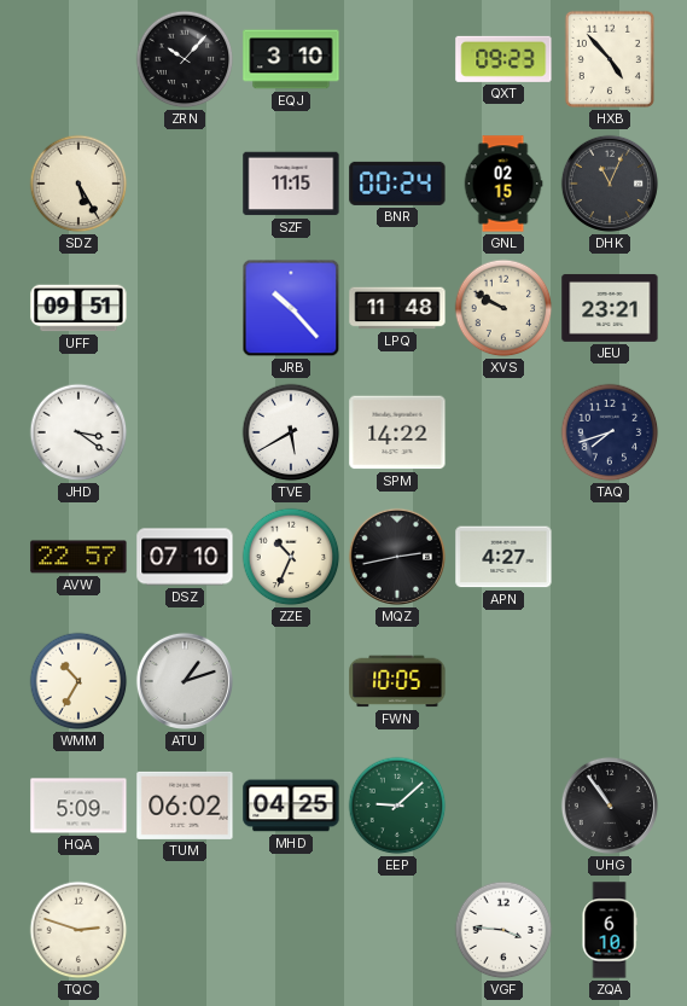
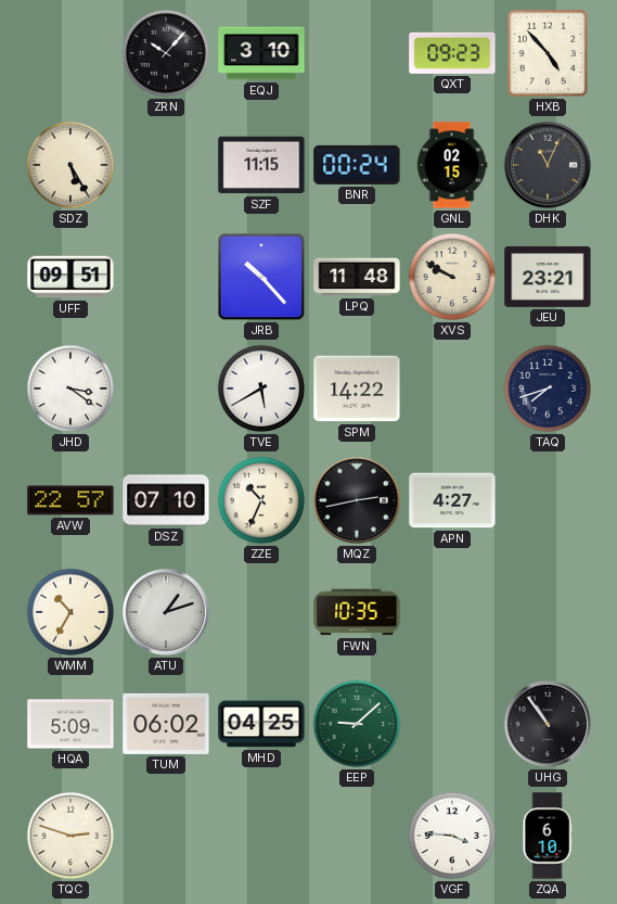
FWN: 10:05 -> 10:35 (357, 612)
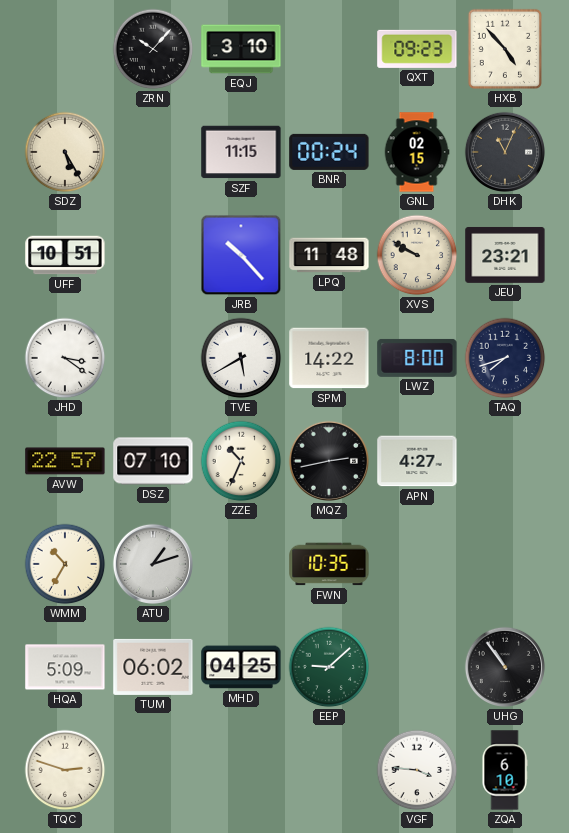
UFF: 09:51 -> 10:51 (65, 255)
LWZ: none -> 8:00 (417, 358)
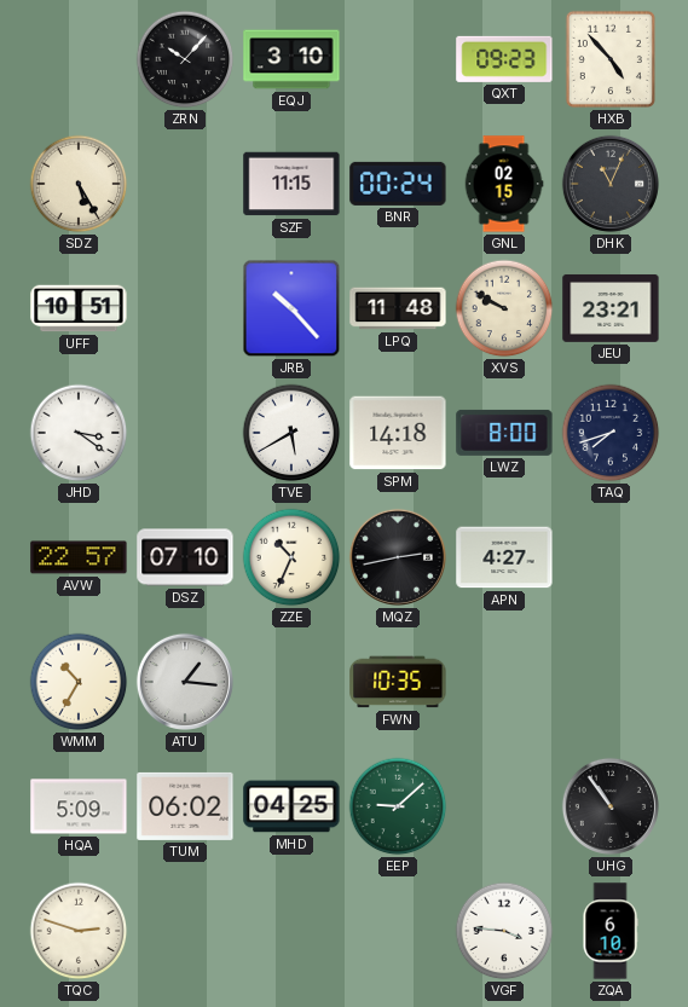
SPM: 14:22 -> 14:18 (398, 433)
ATU: 1:12 -> 1:16 (185, 682)
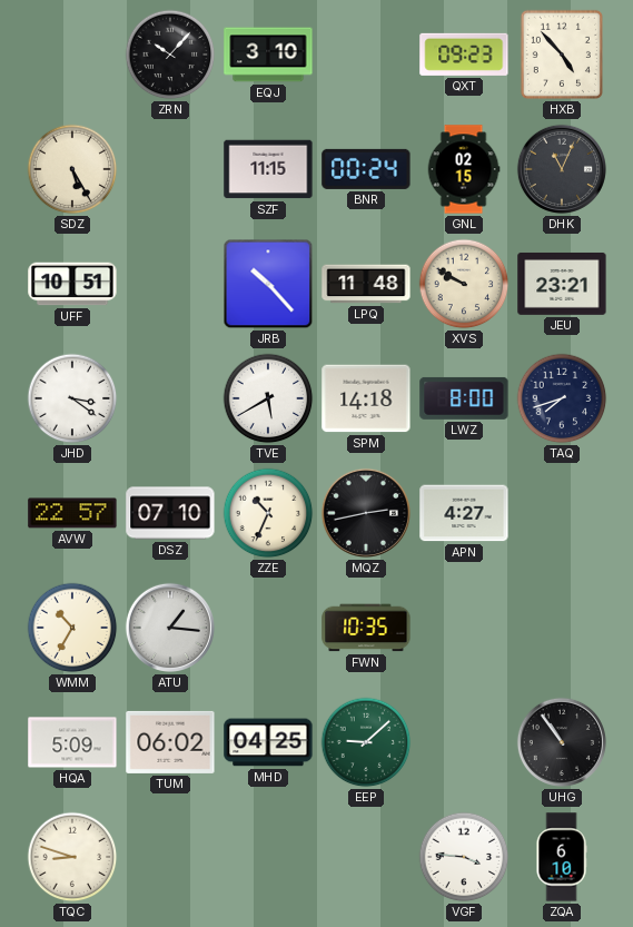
TQC: 2:48 -> 8:48 (72, 857)
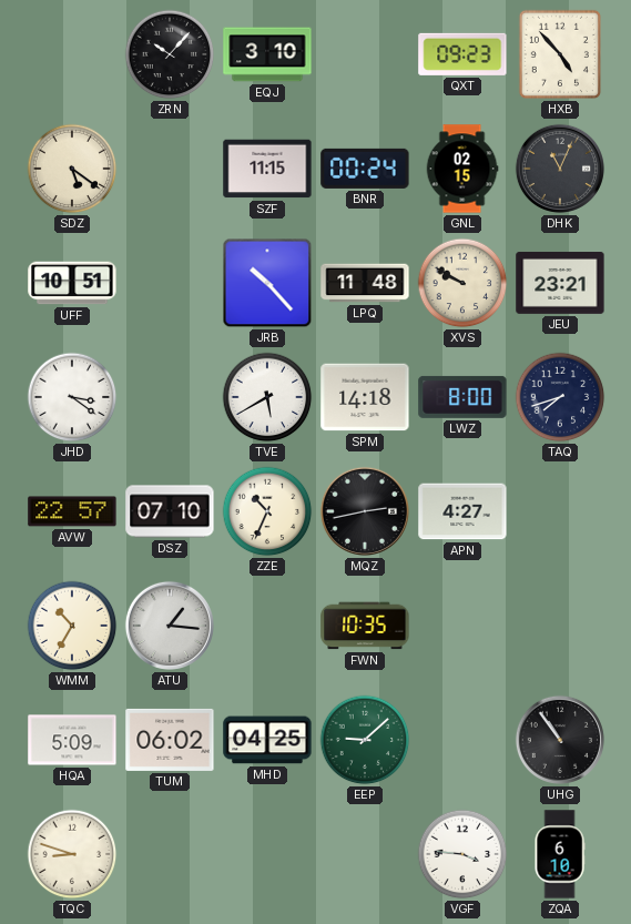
SDZ: 5:25 -> 5:21 (72, 169)
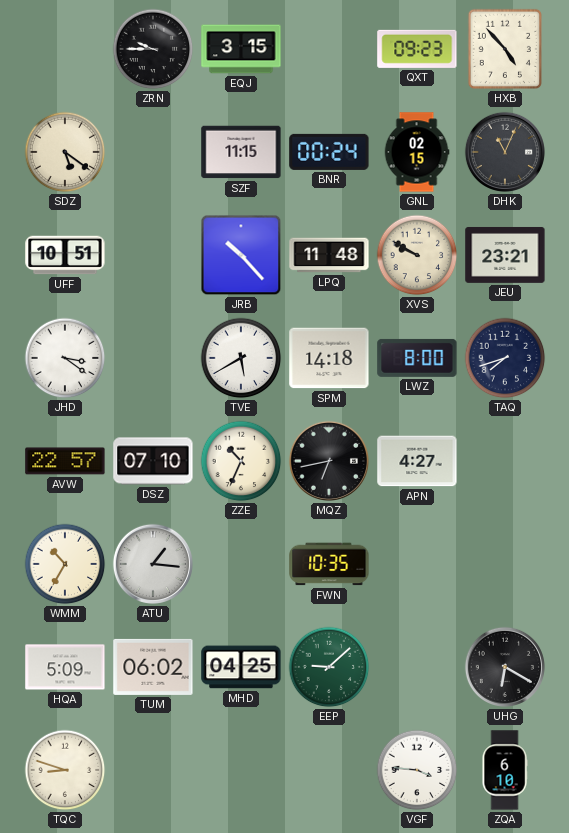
ZRN: 10:07 -> 9:45 (153, 49)
EQJ: 3:10 -> 3:15 (241, 49)
MQZ: 2:43 -> 6:43 (329, 461)
UHG: 10:54 -> 6:20 (505, 667)
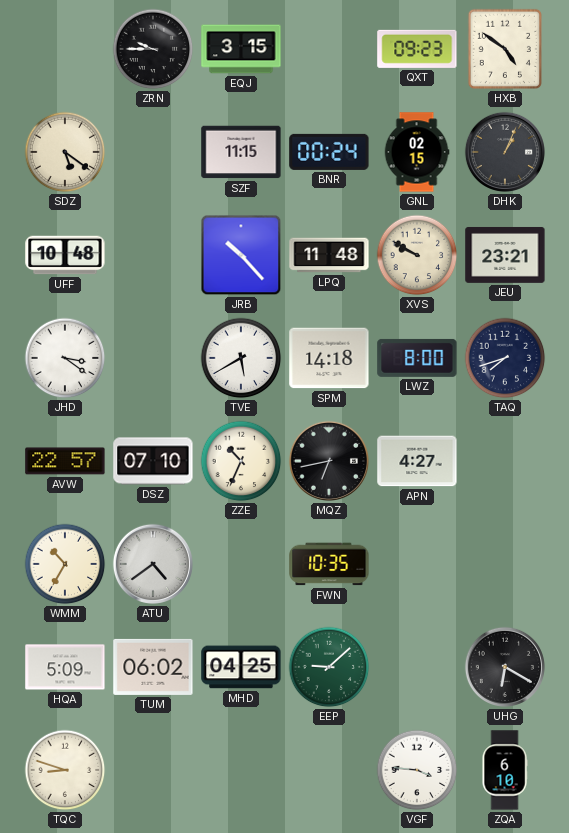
HXB: 4:53 -> 4:51 (505, 49)
DHK: 11:04 -> 1:04 (505, 152)
UFF: 10:51 -> 10:48 (65, 255)
ATU: 1:16 -> 4:39 (153, 564)
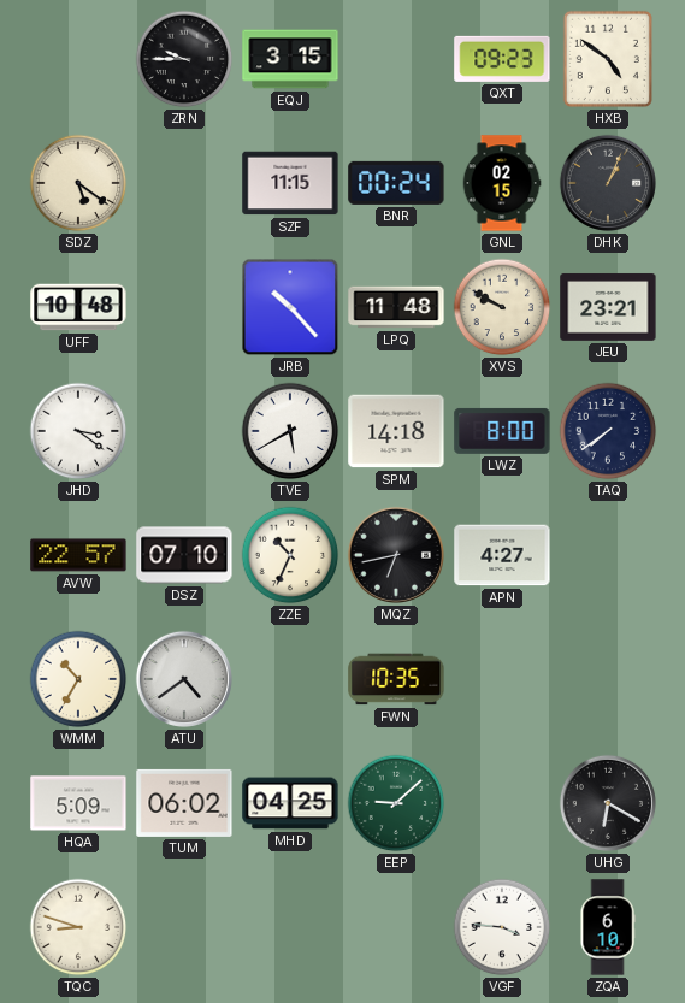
TAQ: 7:42 -> 7:39 (608, 431)
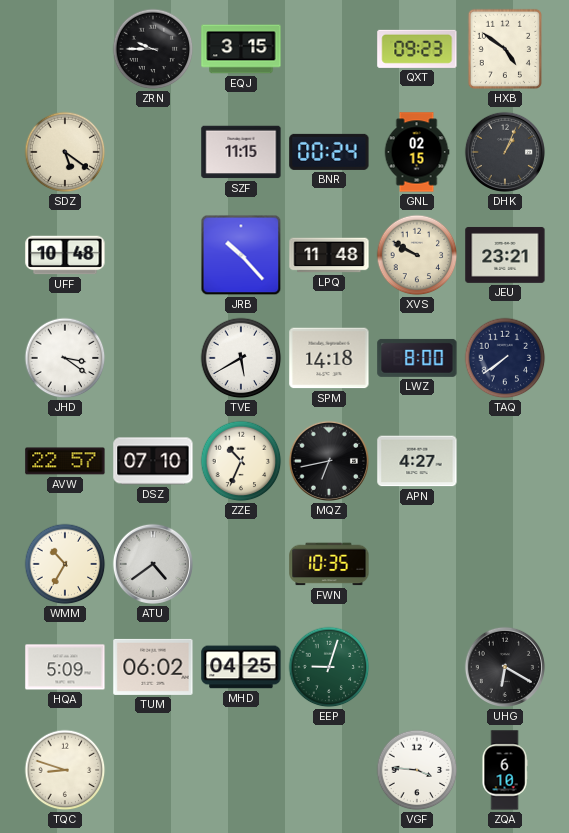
EEP: 9:08 -> 9:03 (329, 667)
